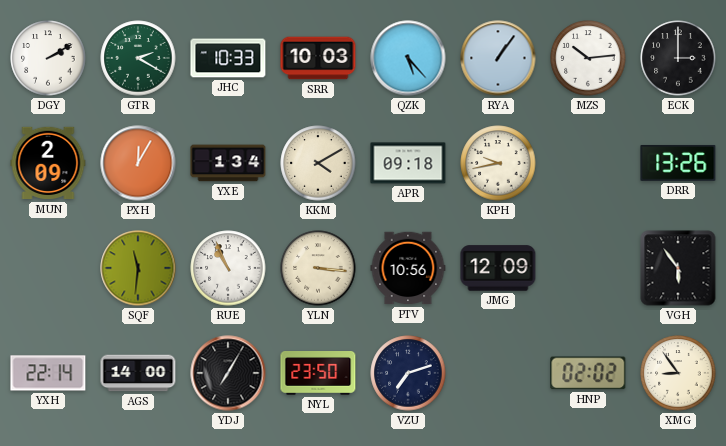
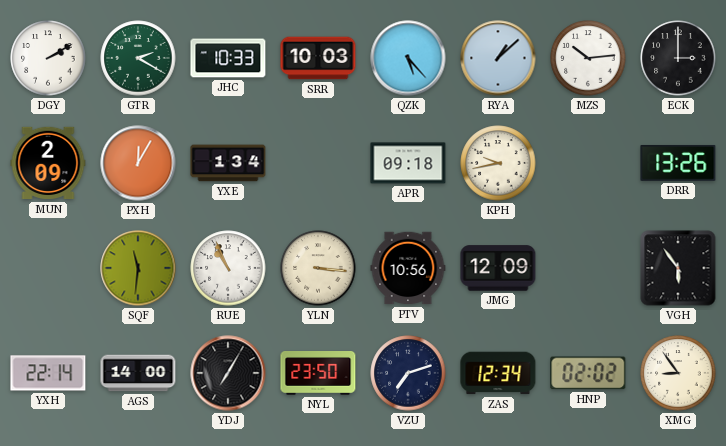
RYA: 1:06 -> 1:08 (498, 58)
KKM: 4:10 -> none (318, 163)
ZAS: none -> 12:34 (498, 373)
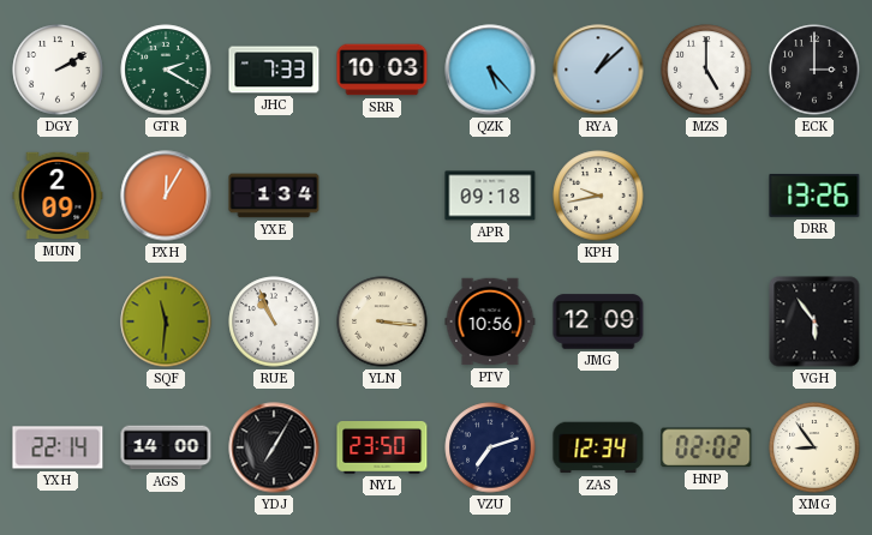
JHC: 10:33 -> 7:33 (274, 70)
MZS: 10:14 -> 5:00 (706, 70)
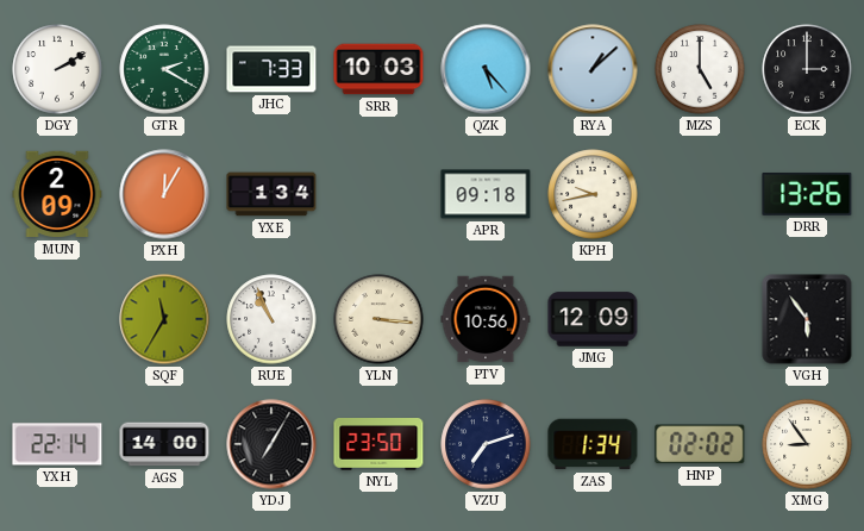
SQF: 11:31 -> 11:35 (164, 319)
ZAS: 12:34 -> 1:34 (593, 444)
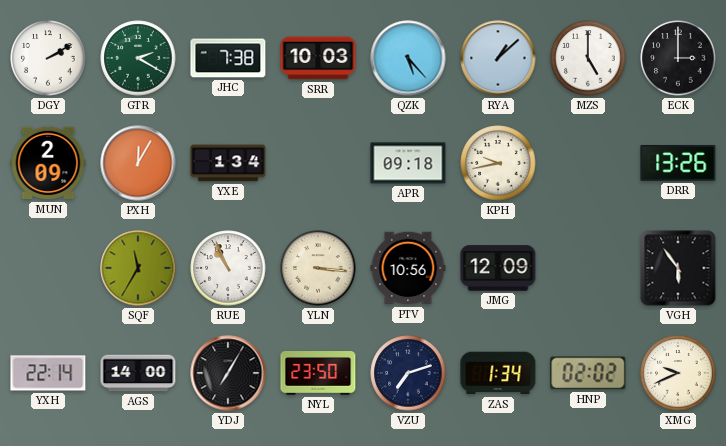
JHC: 7:33 -> 7:38 (228, 58)
XMG: 8:54 -> 9:41 (678, 373)
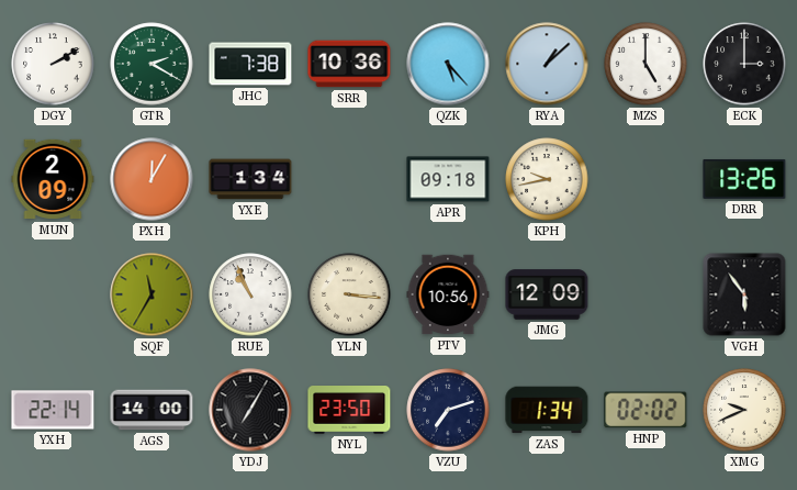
SRR: 10:03 -> 10:36 (349, 64)
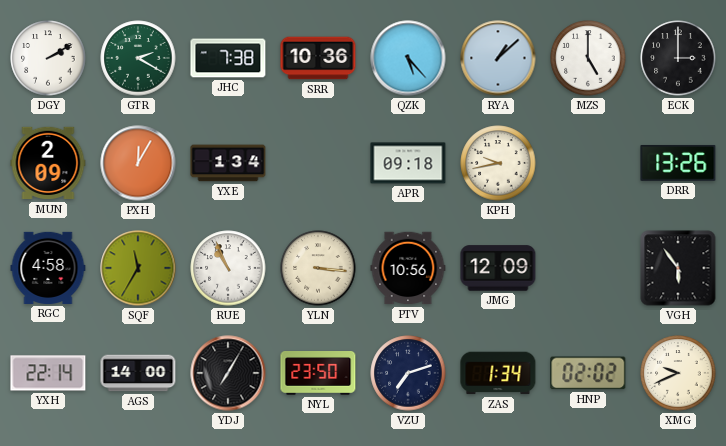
RGC: none -> 4:58 (48, 268)
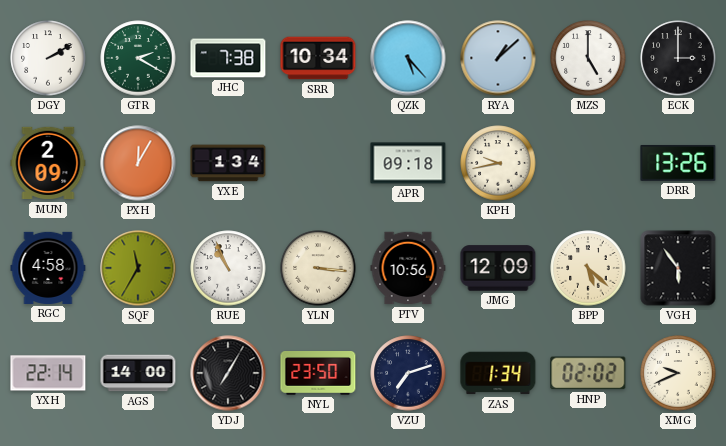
SRR: 10:36 -> 10:34 (318, 58)
BPP: none -> 5:22 (588, 268)
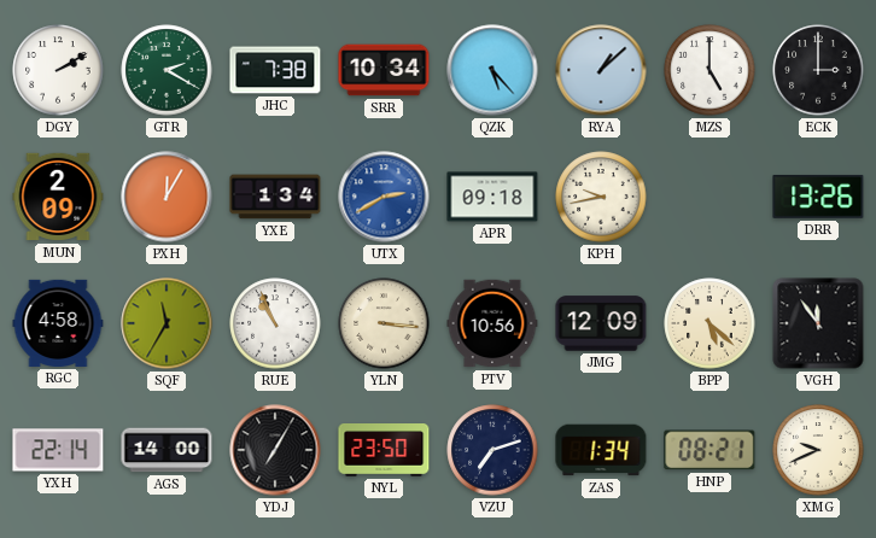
UTX: none -> 2:40 (384, 197)
VGH: 5:54 -> 11:54 (818, 323)
HNP: 02:02 -> 08:21 (709, 450)
